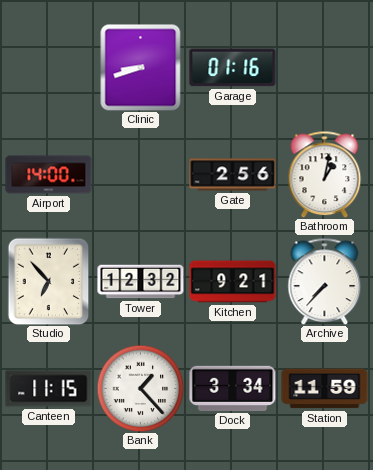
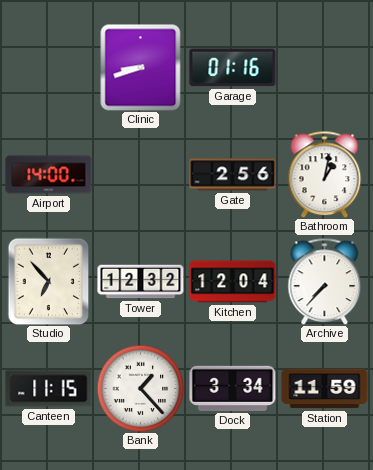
Kitchen: 9:21 -> 12:04 (233, 282)
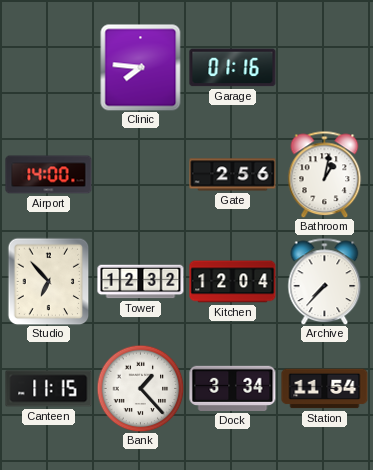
Clinic: 8:42 -> 7:46 (141, 67)
Station: 11:59 -> 11:54 (325, 389)
